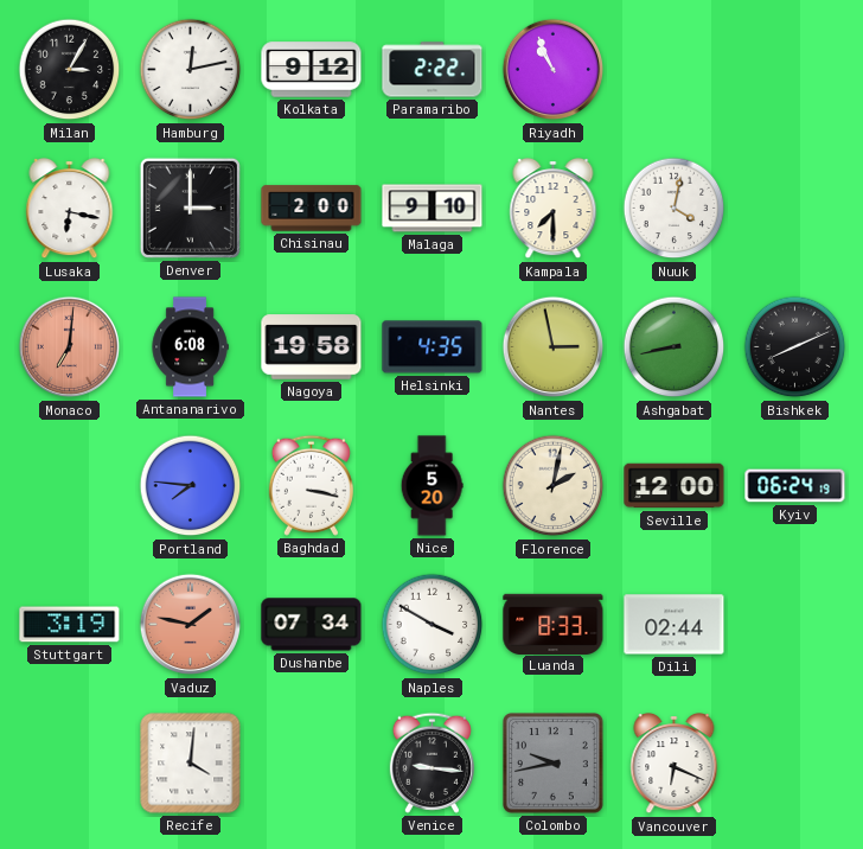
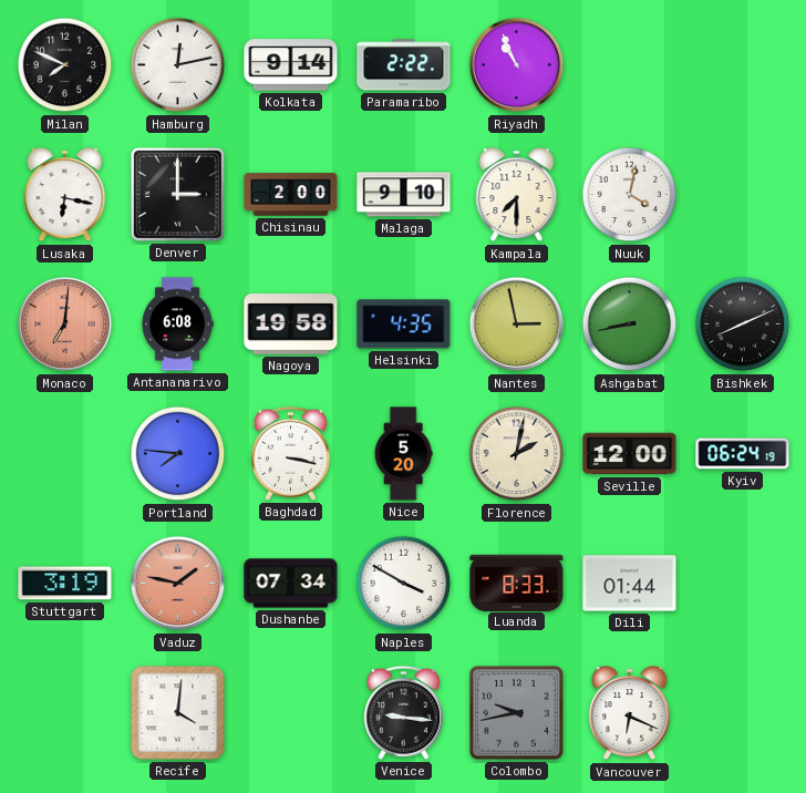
Milan: 3:05 -> 7:49 (65, 65)
Kolkata: 9:12 -> 9:14 (291, 65)
Dili: 02:44 -> 01:44 (630, 584)
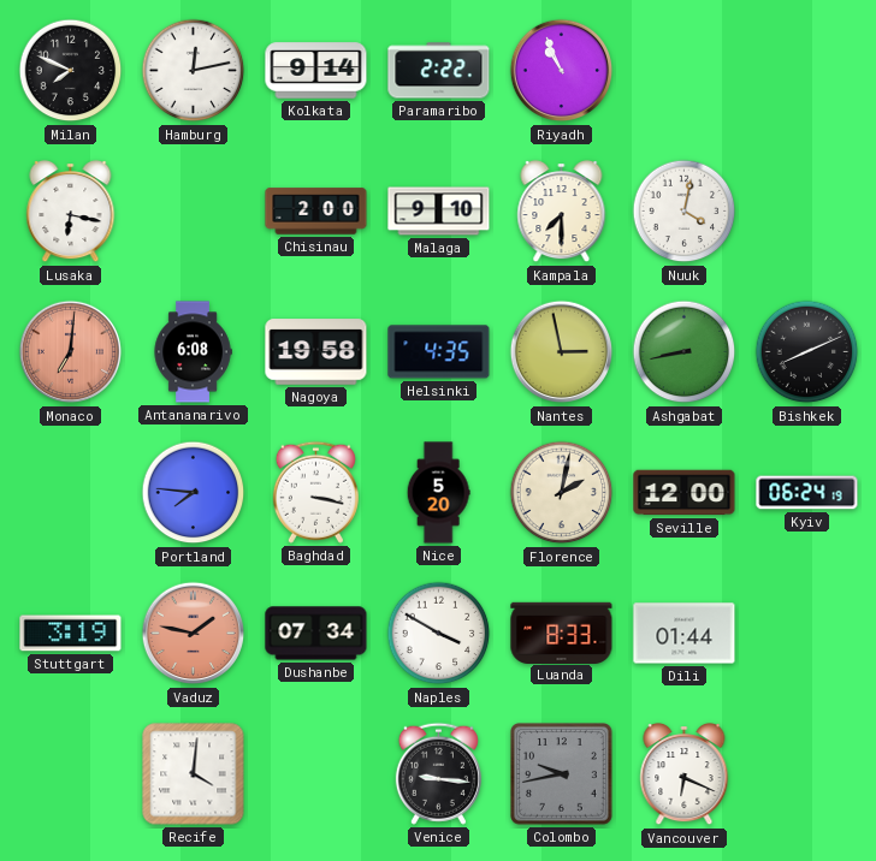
Denver: 3:00 -> none (177, 194)
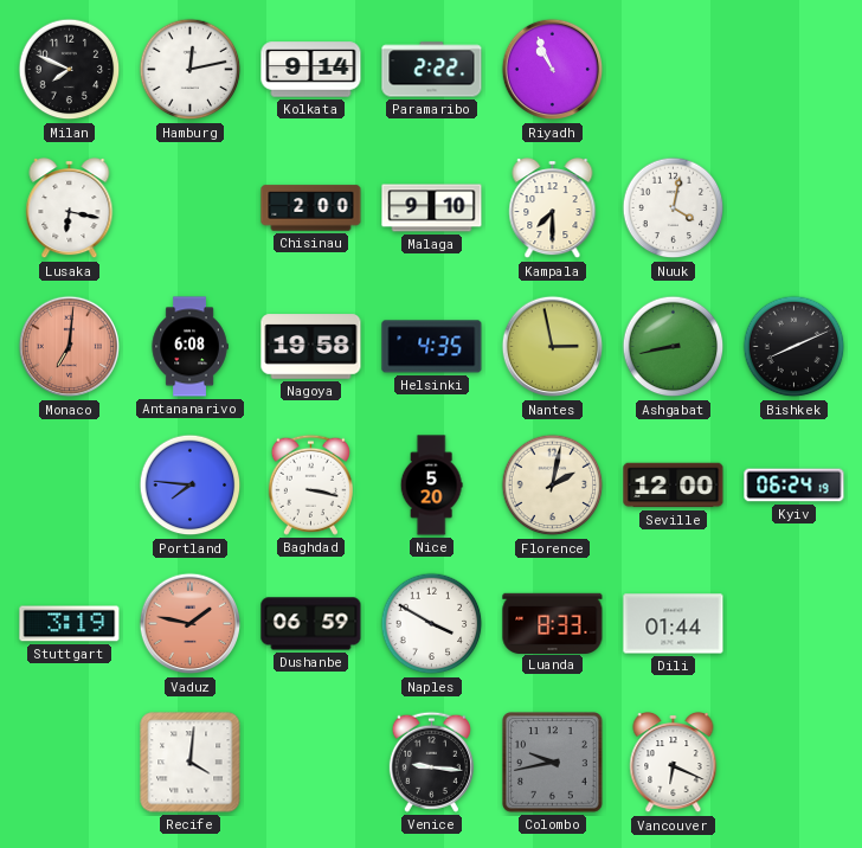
Dushanbe: 07:34 -> 06:59 (311, 624)
